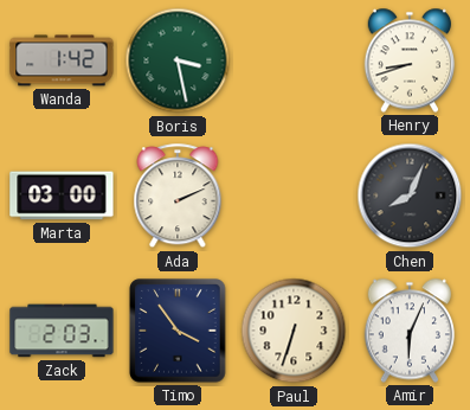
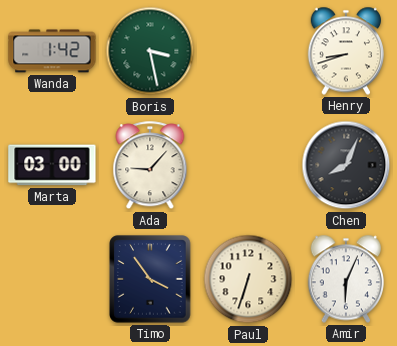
Ada: 2:11 -> 9:07 (150, 166)
Zack: 2:03 -> none (62, 331)
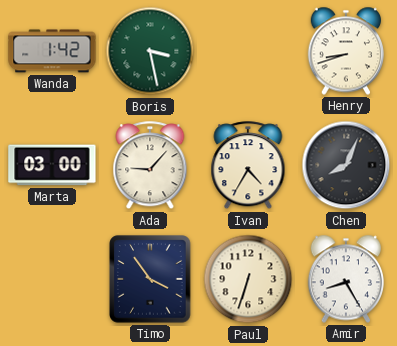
Ivan: none -> 4:35 (248, 166)
Amir: 6:04 -> 8:25 (346, 279)
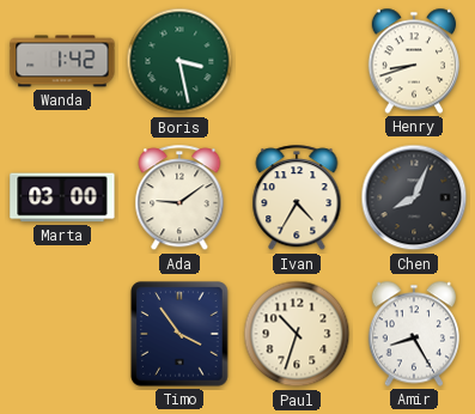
Ada: 9:07 -> 9:09 (179, 199)
Paul: 6:33 -> 10:33 (297, 334)
